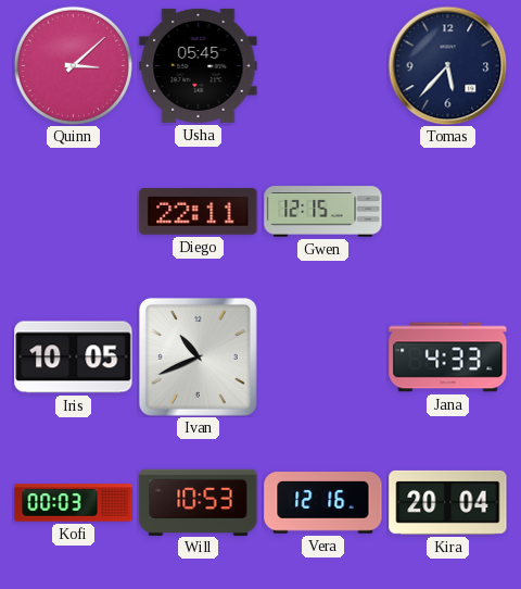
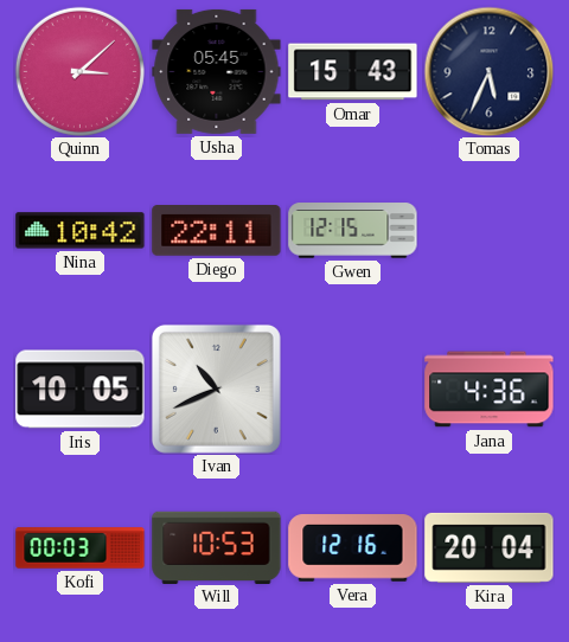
Omar: none -> 15:43 (353, 72)
Tomas: 5:37 -> 5:34 (488, 71)
Nina: none -> 10:42 (81, 231)
Jana: 4:33 -> 4:36 (490, 390)
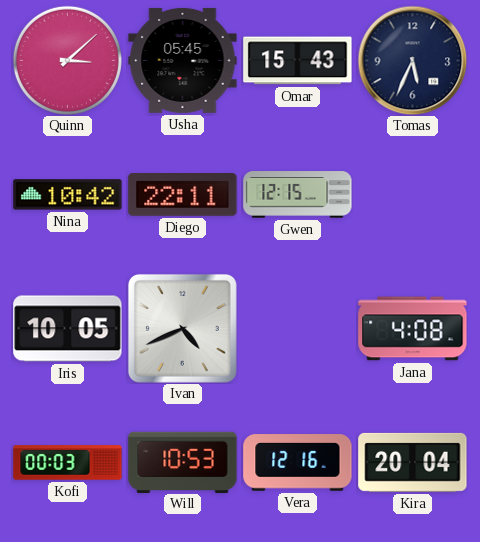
Ivan: 10:41 -> 4:41 (182, 328)
Jana: 4:36 -> 4:08 (413, 329)
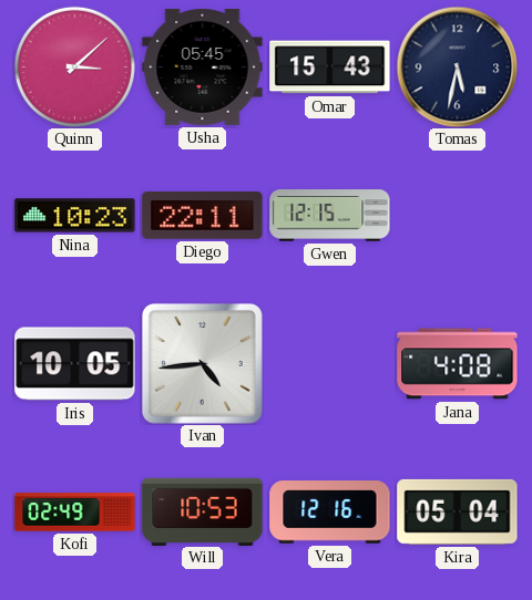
Tomas: 5:34 -> 5:32 (457, 66)
Nina: 10:42 -> 10:23 (75, 216)
Ivan: 4:41 -> 4:44 (202, 363)
Kofi: 00:03 -> 02:49 (75, 513)
Kira: 20:04 -> 05:04 (458, 511)
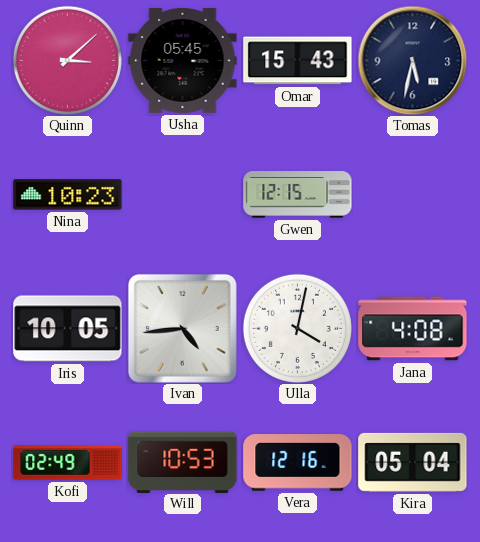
Diego: 22:11 -> none (203, 216)
Ulla: none -> 4:02 (297, 328)
